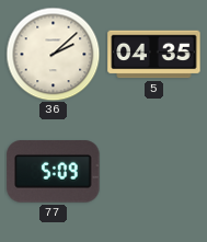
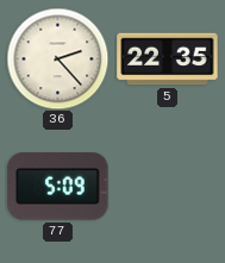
36: 2:08 -> 2:23 (57, 58)
5: 04:35 -> 22:35 (168, 60)
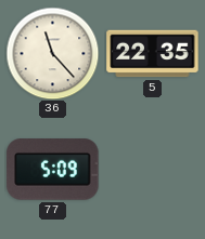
36: 2:23 -> 11:23 (52, 53)
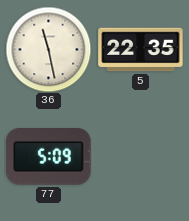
36: 11:23 -> 11:28 (48, 49)
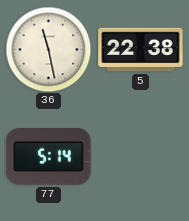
5: 22:35 -> 22:38 (141, 50)
77: 5:09 -> 5:14 (49, 157)
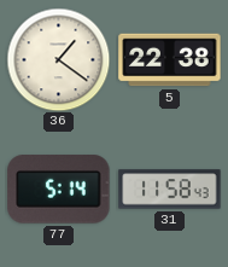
36: 11:28 -> 1:21 (58, 59)
31: none -> 11:58 (170, 190)
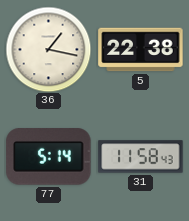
36: 1:21 -> 1:17 (48, 49)
